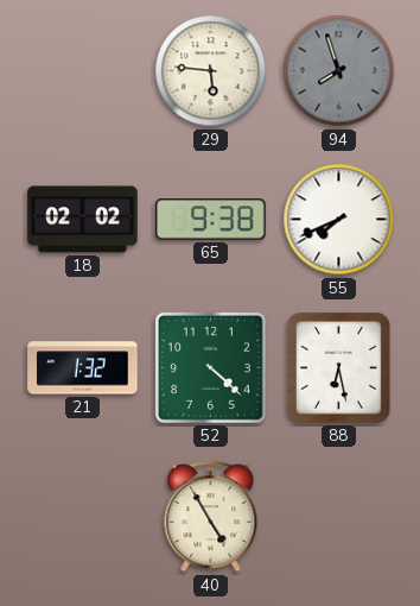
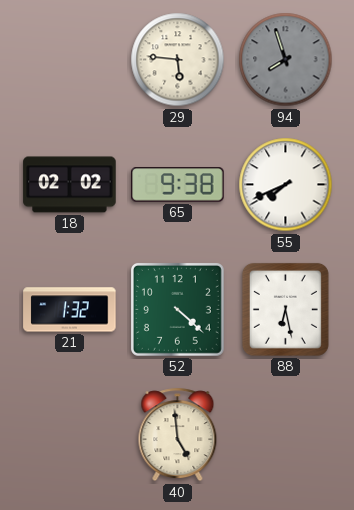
40: 4:55 -> 4:59 (178, 435)
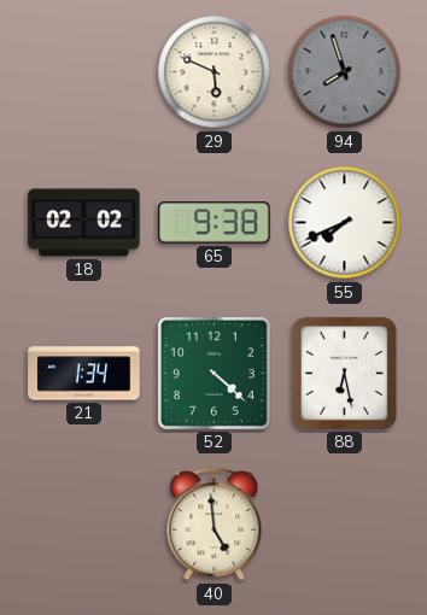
29: 5:46 -> 5:49 (215, 72)
21: 1:32 -> 1:34 (84, 374)
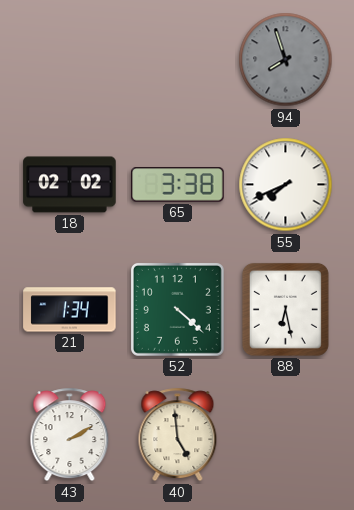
29: 5:49 -> none (215, 72)
65: 9:38 -> 3:38 (178, 185)
43: none -> 2:10 (70, 435)
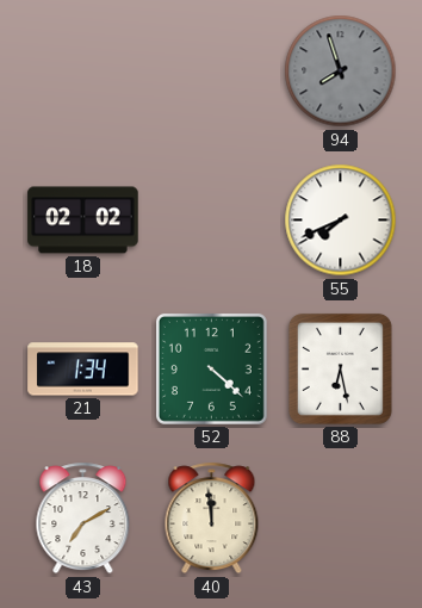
65: 3:38 -> none (178, 185)
43: 2:10 -> 7:10 (83, 519)
40: 4:59 -> 11:59 (212, 519)
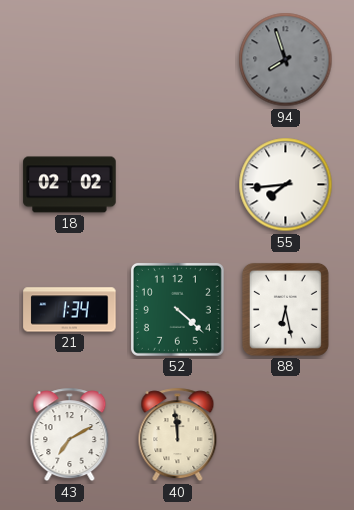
55: 7:41 -> 7:44 (286, 185)
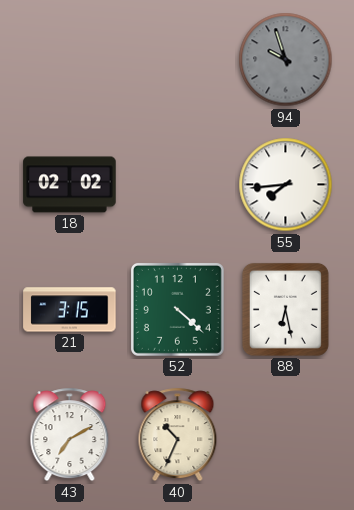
94: 7:57 -> 9:57 (286, 60)
21: 1:34 -> 3:15 (70, 310)
40: 11:59 -> 10:34 (178, 435)
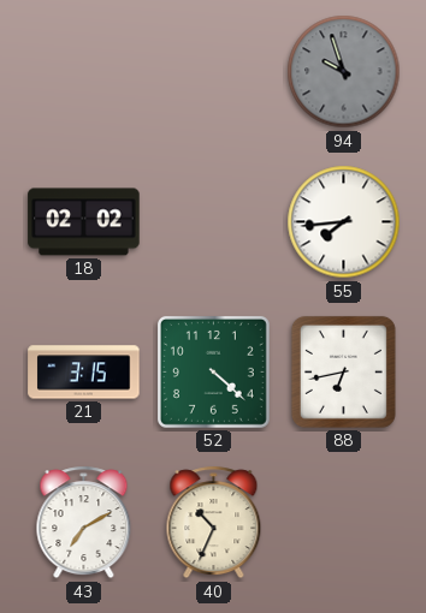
88: 6:28 -> 6:43 (343, 371)
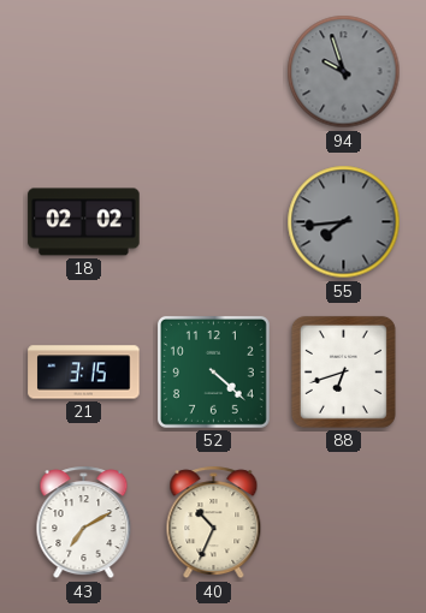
55 dial: white -> grey (344, 222)
88: 6:43 -> 6:42 (343, 371)
